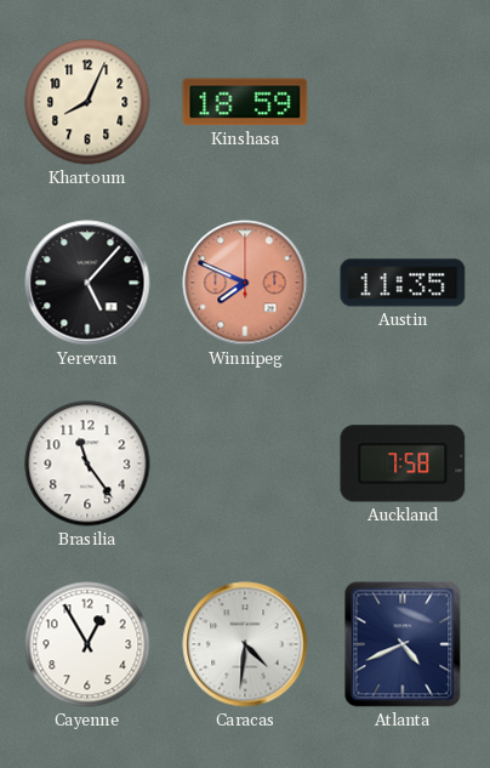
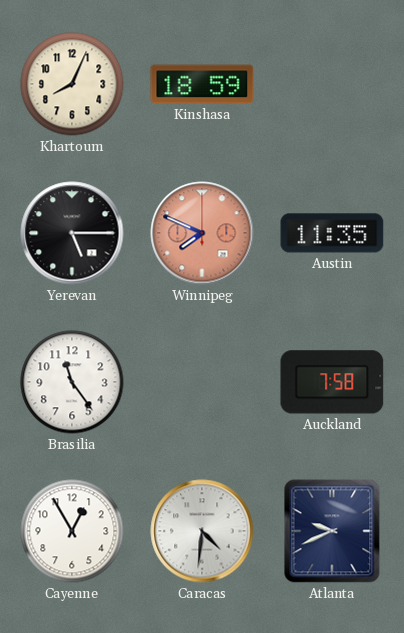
Yerevan: 5:07 -> 5:15 (72, 233)
Atlanta: 4:41 -> 9:41 (332, 531)
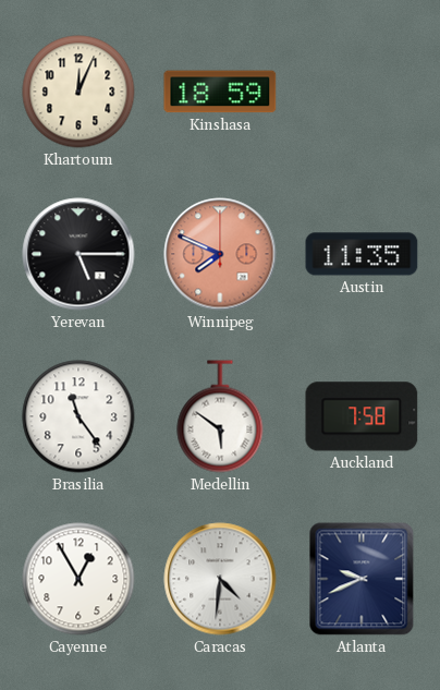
Khartoum: 8:04 -> 12:04 (78, 92)
Medellin: none -> 5:51 (220, 416)
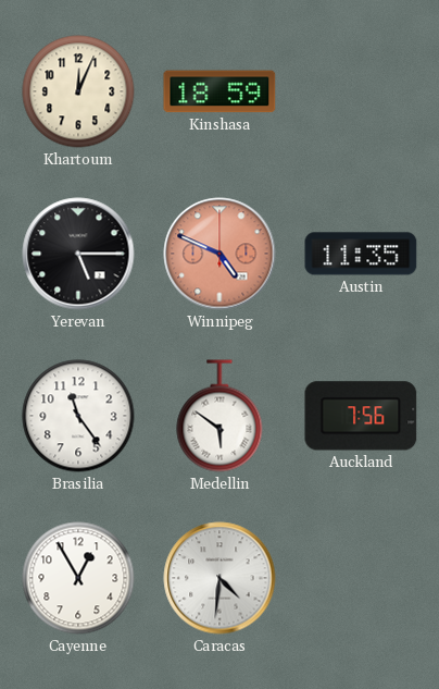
Winnipeg: 7:49 -> 4:49 (220, 254)
Auckland: 7:58 -> 7:56 (361, 416)
Atlanta: 9:41 -> none (362, 579)
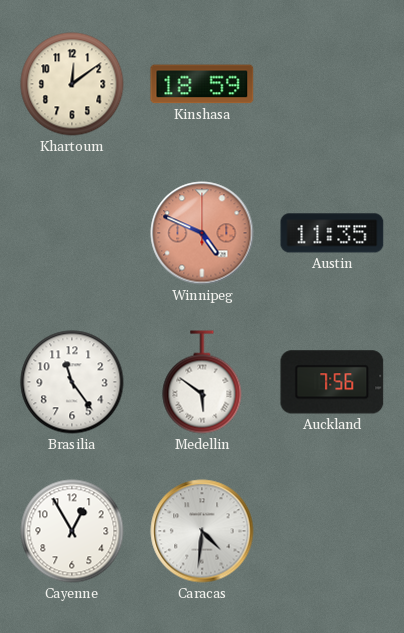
Khartoum: 12:04 -> 12:09 (72, 84)
Yerevan: 5:15 -> none (78, 254)
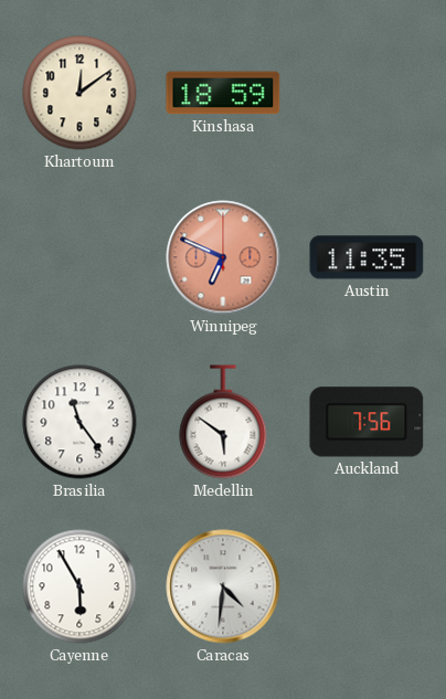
Winnipeg: 4:49 -> 6:49 (223, 257)
Cayenne: 12:55 -> 5:55 (79, 586)
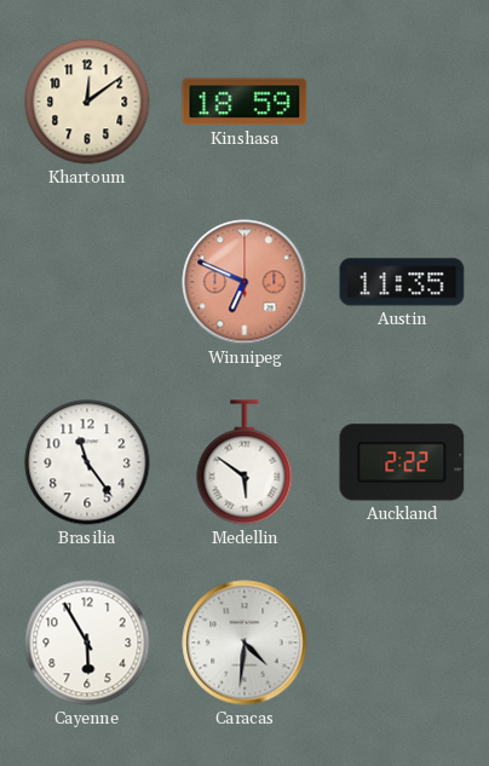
Auckland: 7:56 -> 2:22 (402, 462)
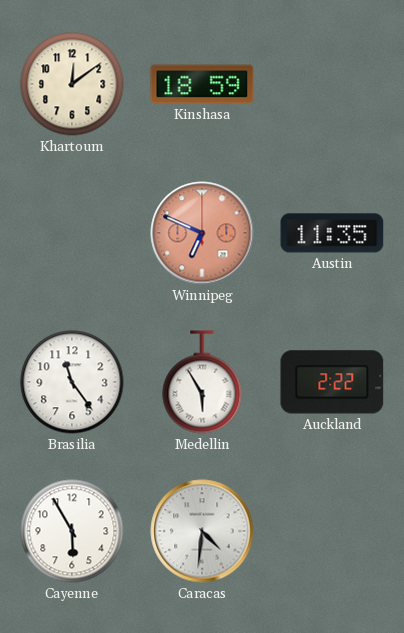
Medellin: 5:51 -> 5:55 (202, 382)
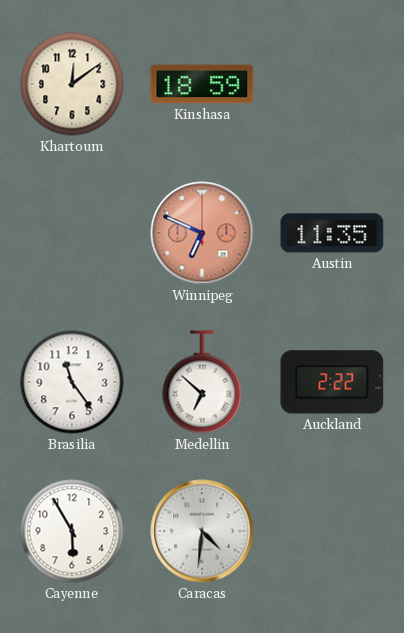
Medellin: 5:55 -> 6:52 (202, 382)
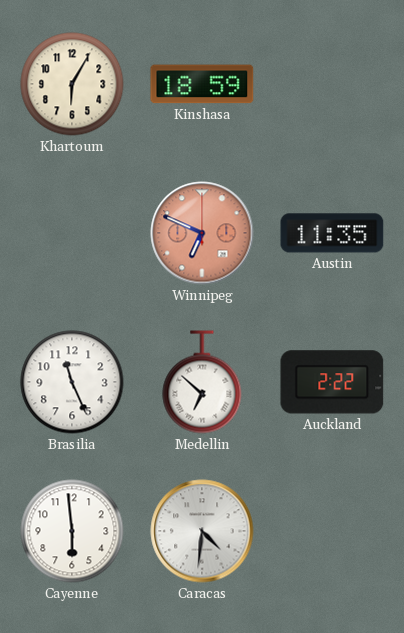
Khartoum: 12:09 -> 6:05 (72, 84)
Brasilia: 11:24 -> 11:26 (72, 382)
Cayenne: 5:55 -> 5:59 (72, 531)
